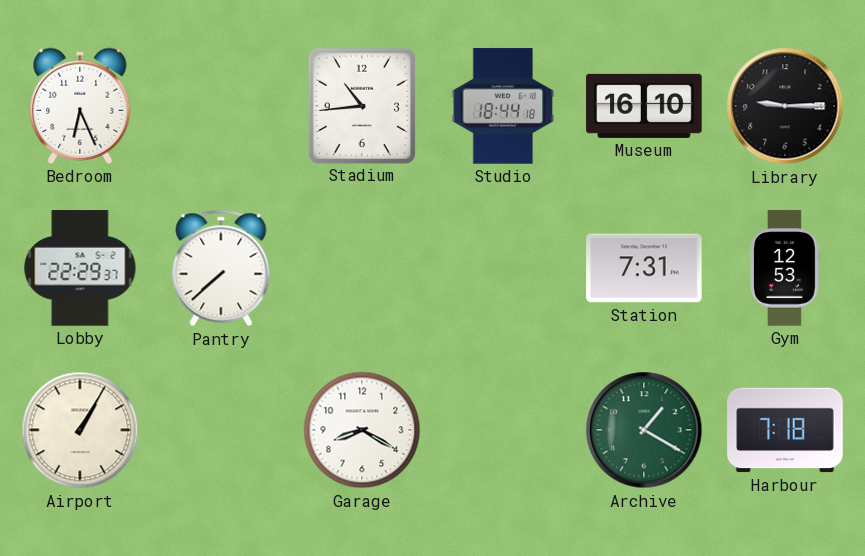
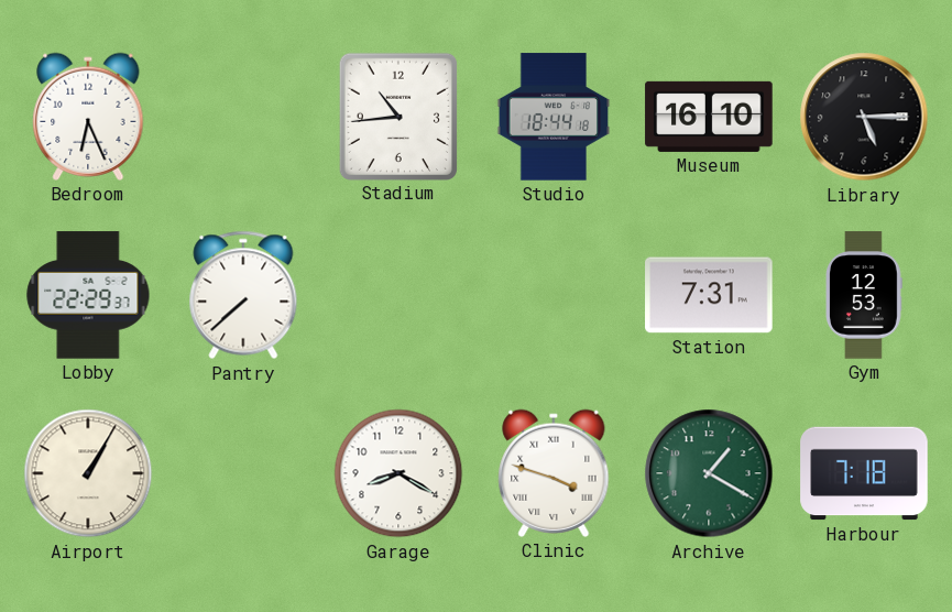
Library: 9:15 -> 5:15 (864, 117)
Clinic: none -> 3:48 (554, 473)
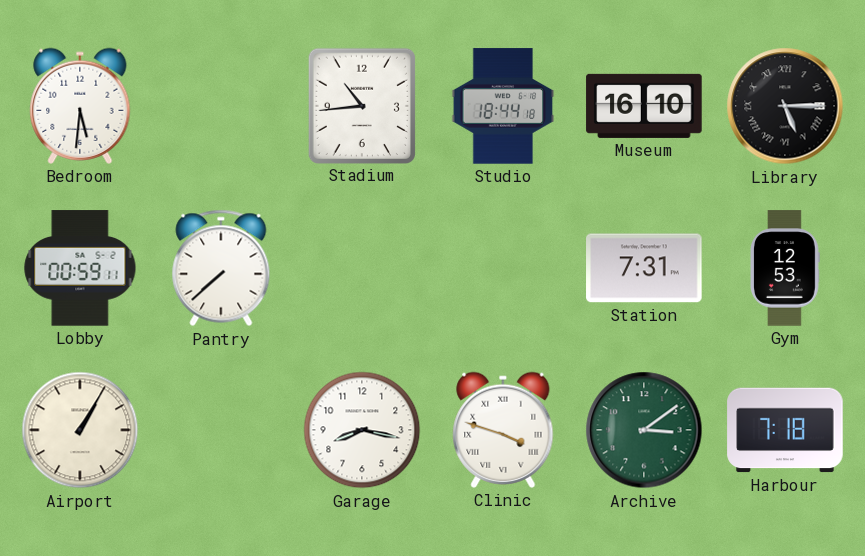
Bedroom: 6:26 -> 5:31 (80, 106)
Library numerals: Arabic -> Roman (785, 106)
Lobby: 22:29 -> 00:59 (80, 268)
Garage: 8:20 -> 8:17 (362, 430)
Archive: 1:20 -> 3:09 (644, 430)
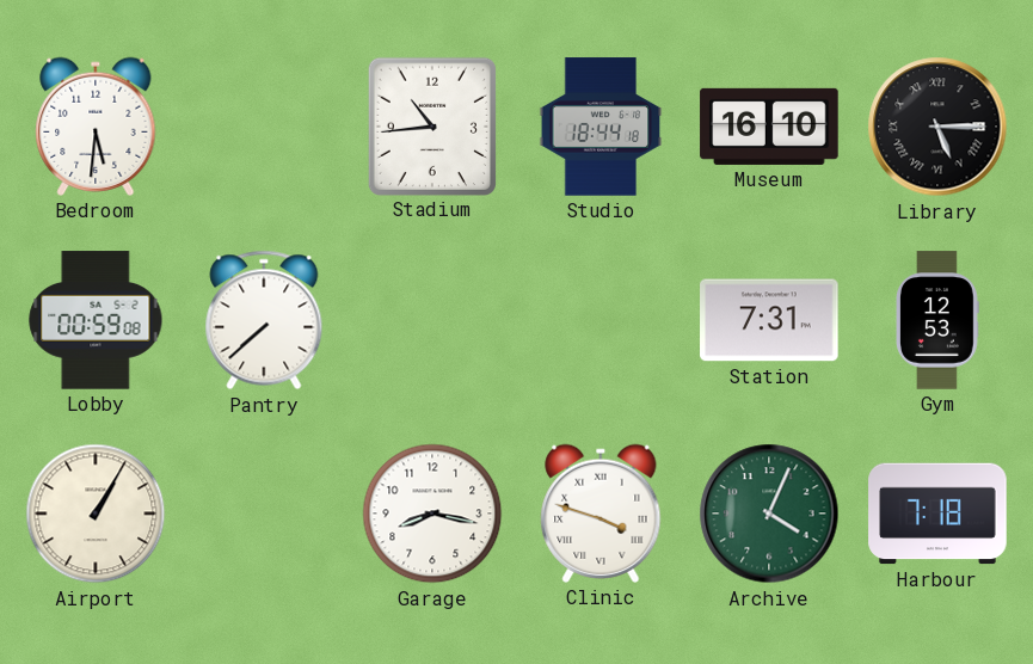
Lobby: 00:59:11 -> 00:59:08 (96, 320)
Archive: 3:09 -> 4:04 (769, 514)
